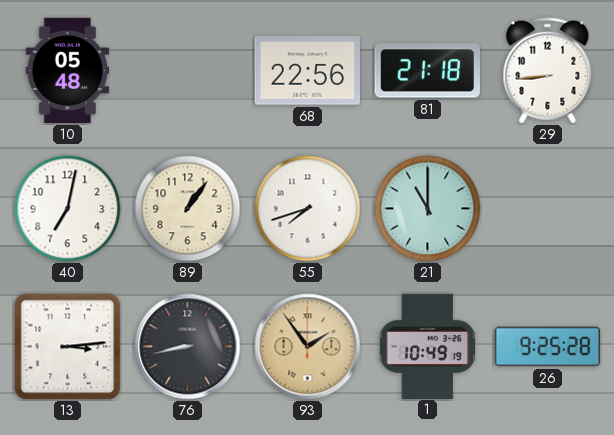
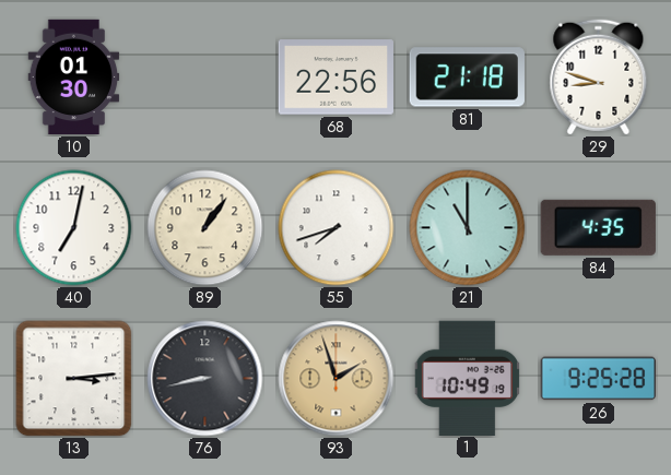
10: 05:48 -> 01:30 (74, 78)
29: 8:44 -> 8:48 (599, 78)
84: none -> 4:35 (598, 227)
93: 1:54 -> 1:57 (337, 379)
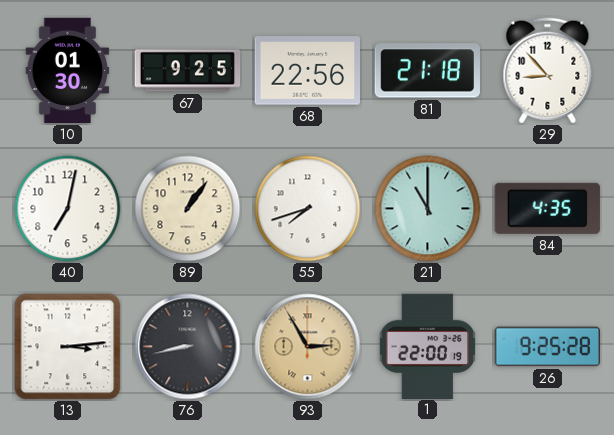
67: none -> 9:25 (188, 71)
29: 8:48 -> 8:53 (548, 71)
93: 1:57 -> 2:55 (308, 347)
1: 10:49 -> 22:00 (427, 346)
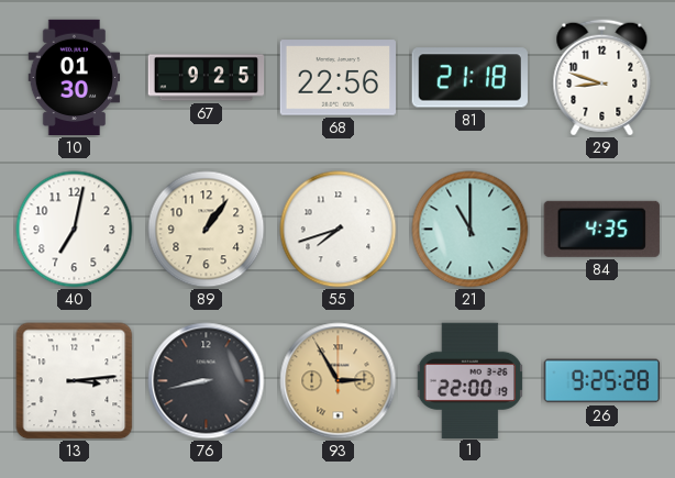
29: 8:53 -> 8:48 (602, 78)
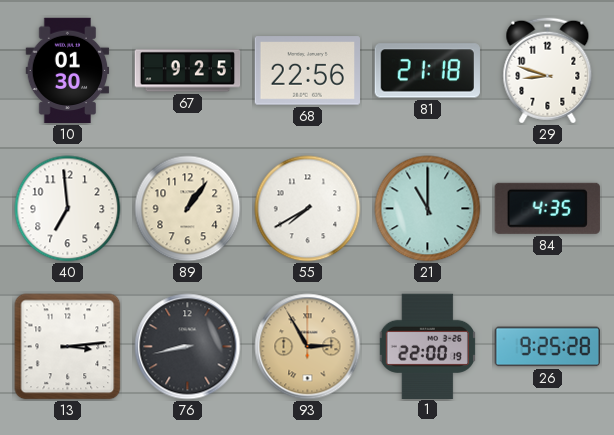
40: 7:02 -> 6:59 (68, 209)
55: 7:42 -> 7:40 (308, 209)
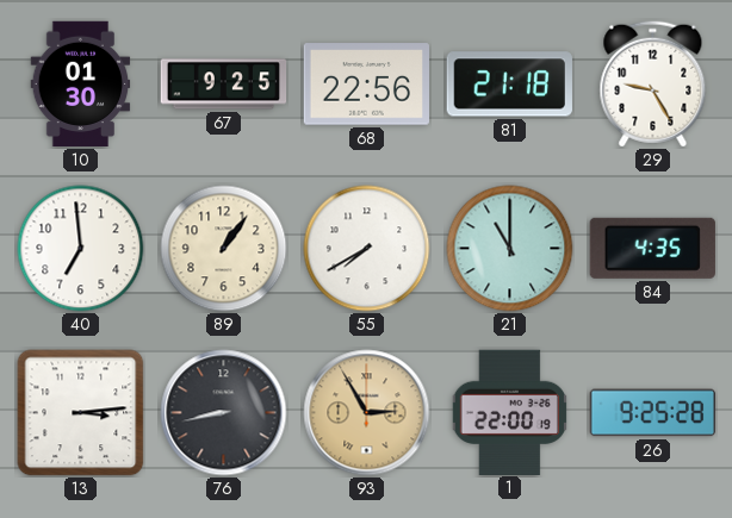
29: 8:48 -> 9:25 (653, 85)
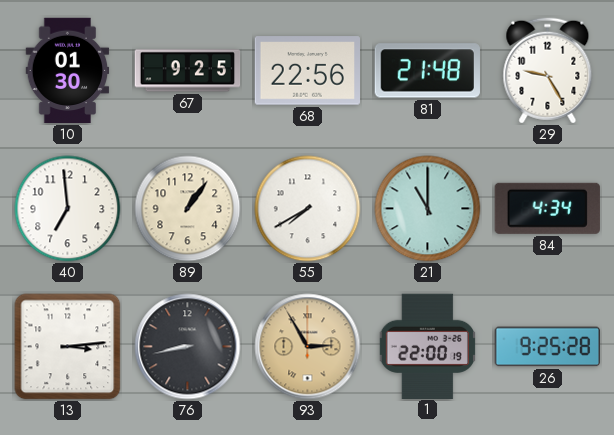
81: 21:18 -> 21:48 (427, 71)
84: 4:35 -> 4:34 (547, 208)
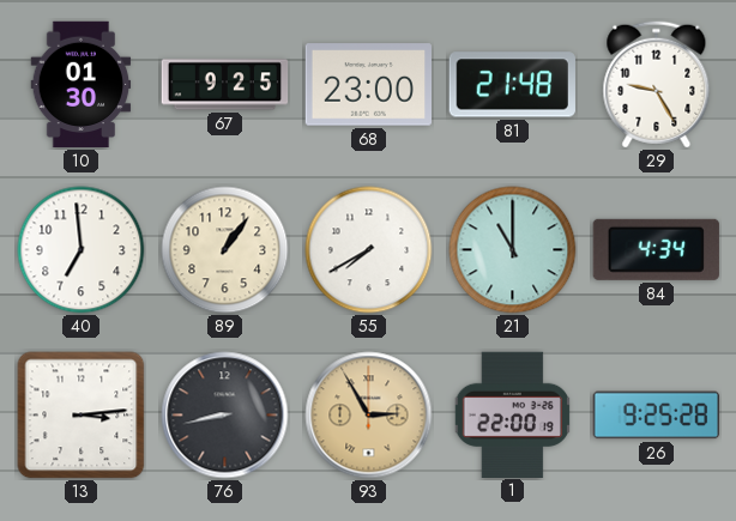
68: 22:56 -> 23:00 (368, 85)
